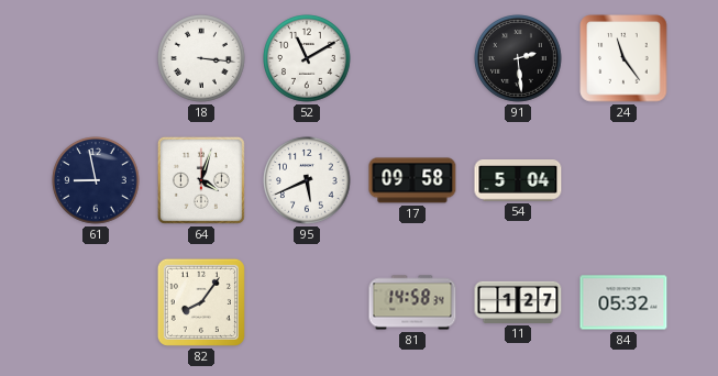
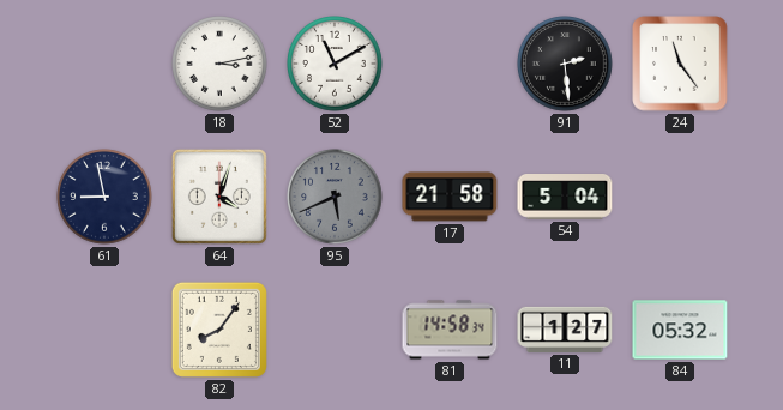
18: 3:16 -> 3:13 (219, 64)
95 dial: white -> grey (335, 197)
17: 09:58 -> 21:58 (450, 197)
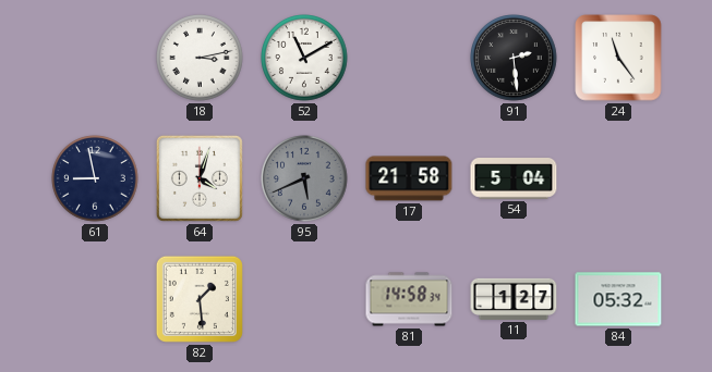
82: 8:06 -> 1:29 (200, 299)
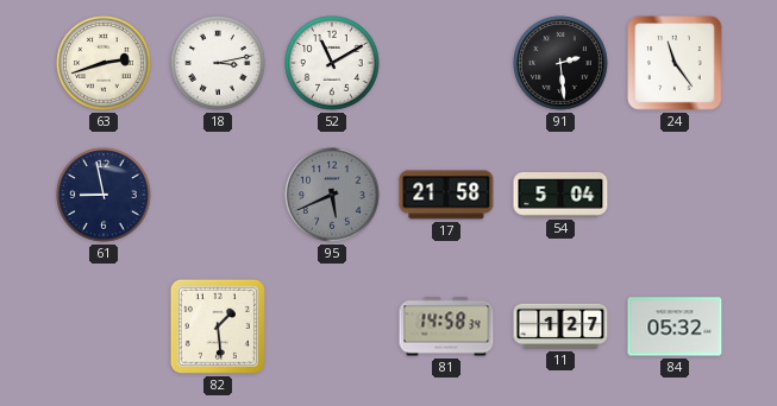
63: none -> 2:42 (104, 63)
64: 4:03 -> none (200, 178)
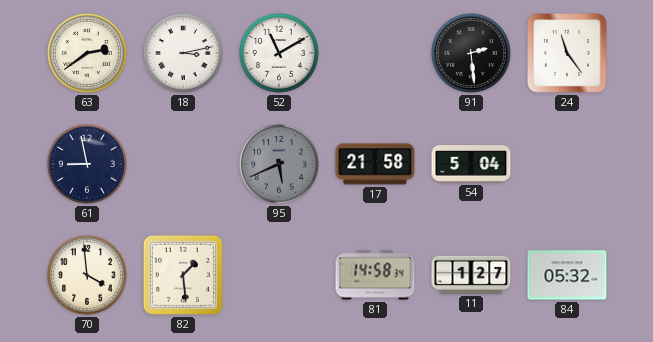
63: 2:42 -> 2:39 (87, 53)
70: none -> 3:59 (87, 275)
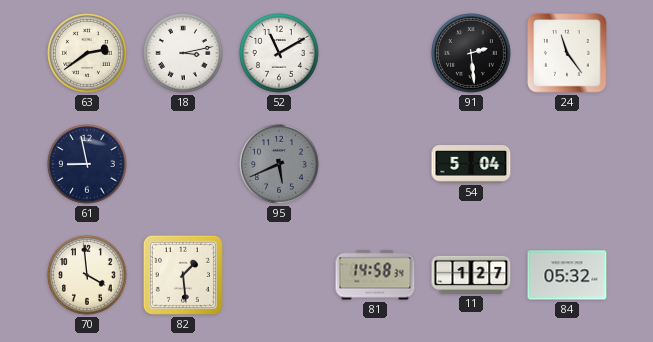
17: 21:58 -> none (375, 164)
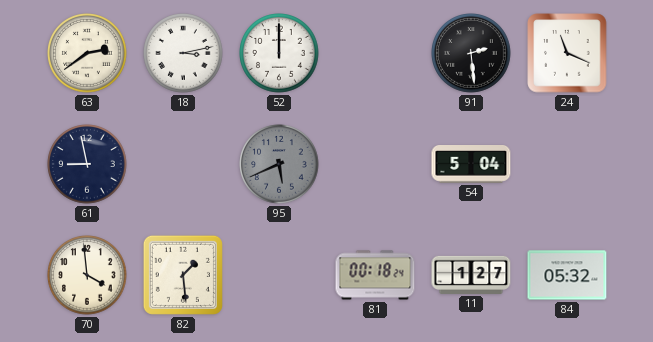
52: 11:10 -> 12:00 (279, 53)
24: 11:24 -> 11:19 (567, 53)
81: 14:58 -> 00:18 (375, 275)
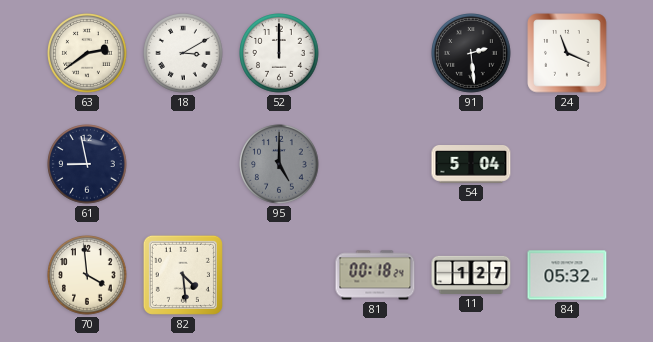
18: 3:13 -> 3:10 (183, 53)
95: 5:41 -> 5:00 (279, 164)
82: 1:29 -> 4:29 (183, 275)
